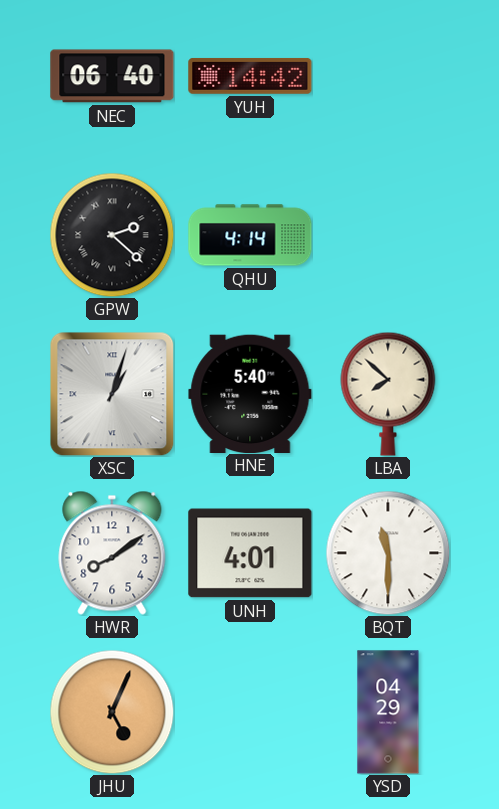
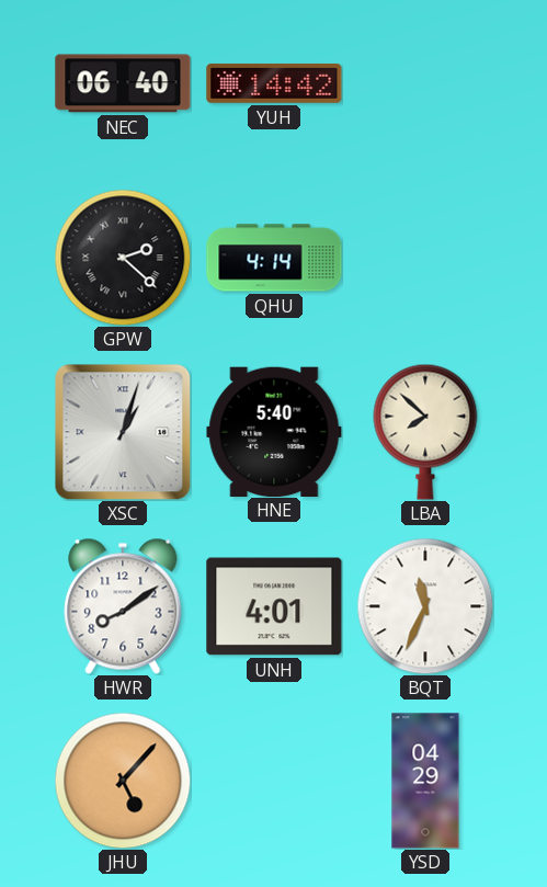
BQT: 11:30 -> 11:34 (425, 606)
JHU: 5:04 -> 5:07 (123, 781)
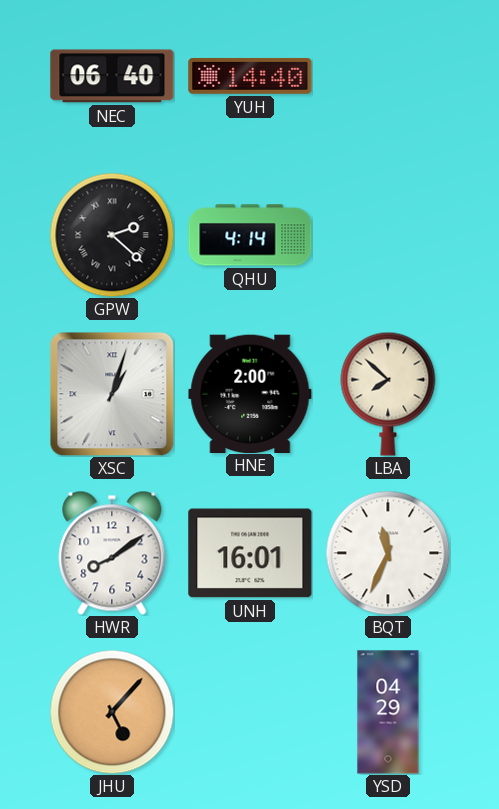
YUH: 14:42 -> 14:40 (250, 76)
HNE: 5:40 -> 2:00 (250, 393)
UNH: 4:01 -> 16:01 (250, 553)
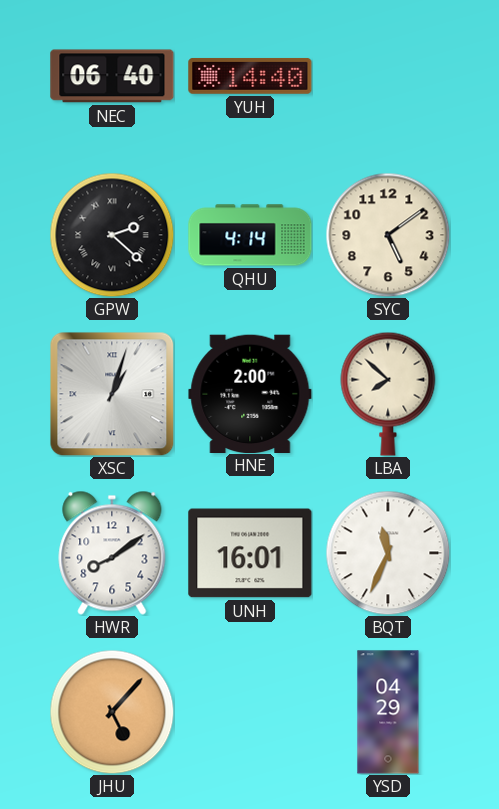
SYC: none -> 5:09 (388, 235)
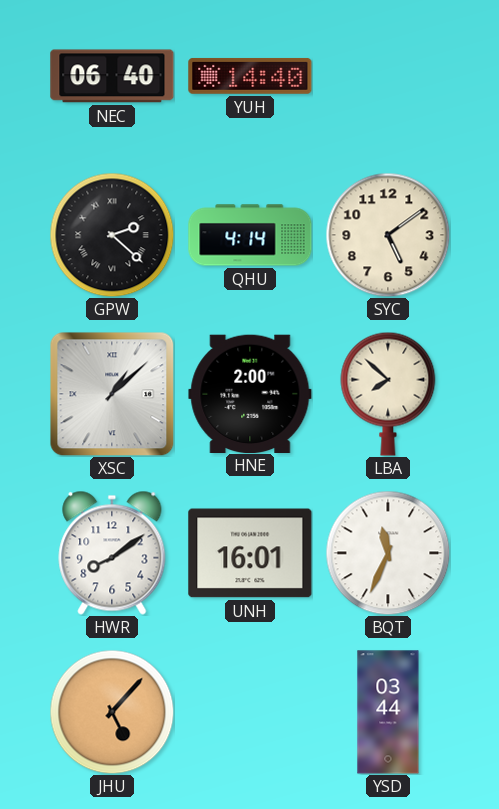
XSC: 1:03 -> 1:08 (112, 394)
YSD: 04:29 -> 03:44 (388, 712)
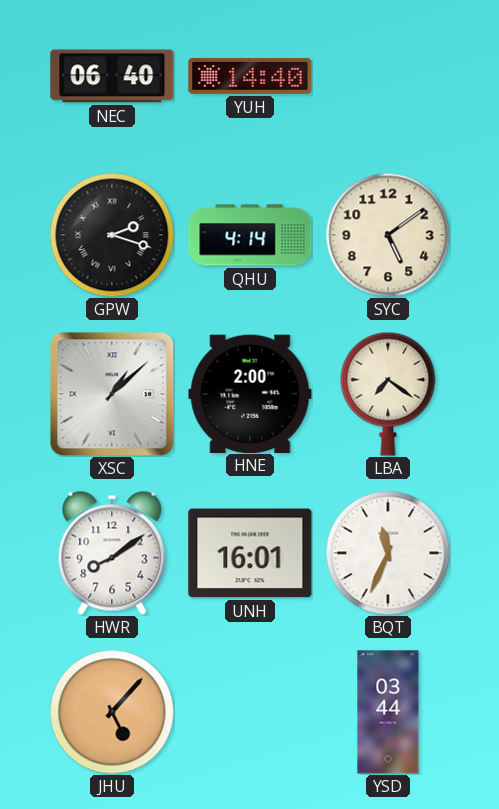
GPW: 2:22 -> 2:18 (112, 235)
LBA: 7:52 -> 7:21 (388, 394)
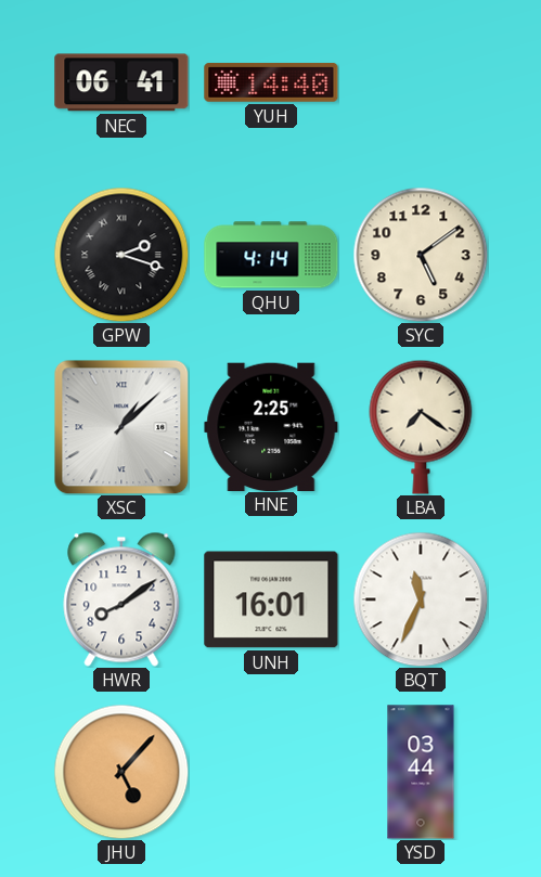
NEC: 06:40 -> 06:41 (121, 82)
HNE: 2:00 -> 2:25 (271, 426)
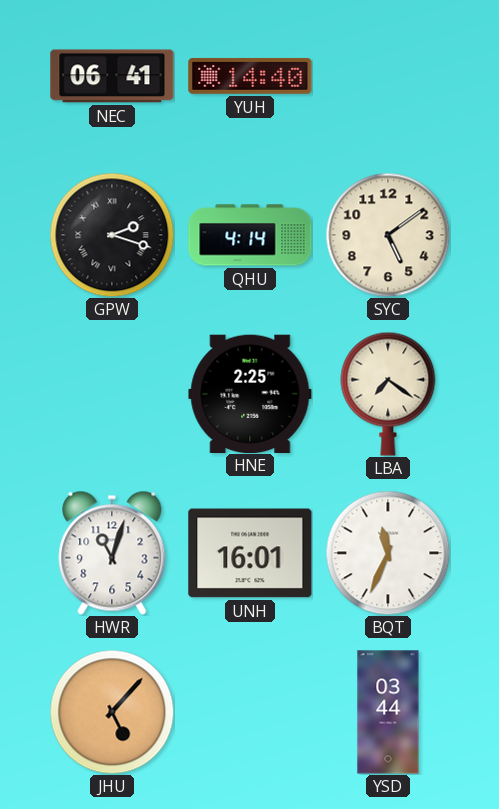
XSC: 1:08 -> none (121, 427)
HWR: 8:09 -> 11:03 (112, 553)
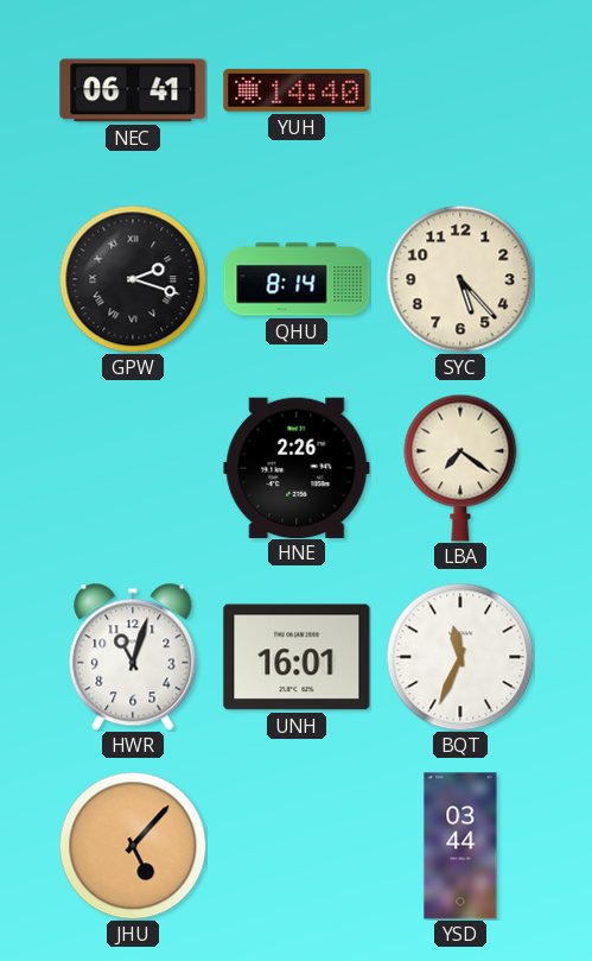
QHU: 4:14 -> 8:14 (297, 279)
SYC: 5:09 -> 5:23 (460, 279)
HNE: 2:25 -> 2:26 (297, 467)
